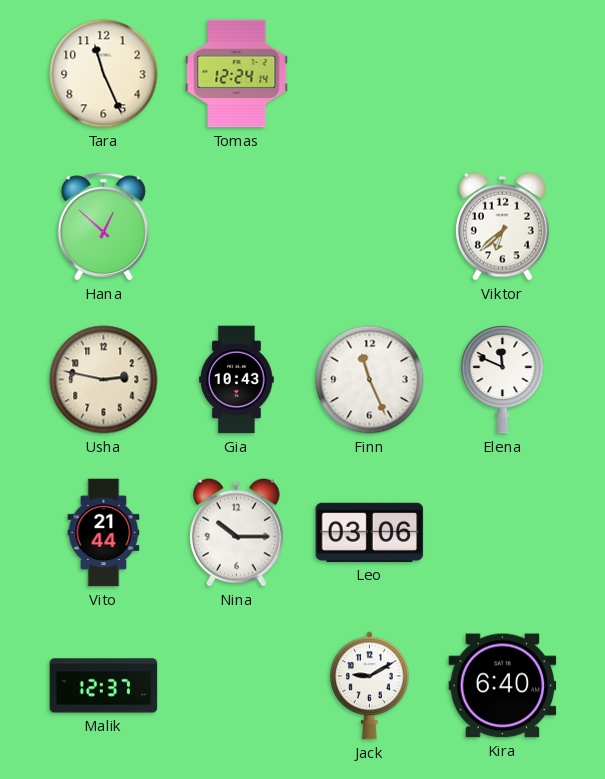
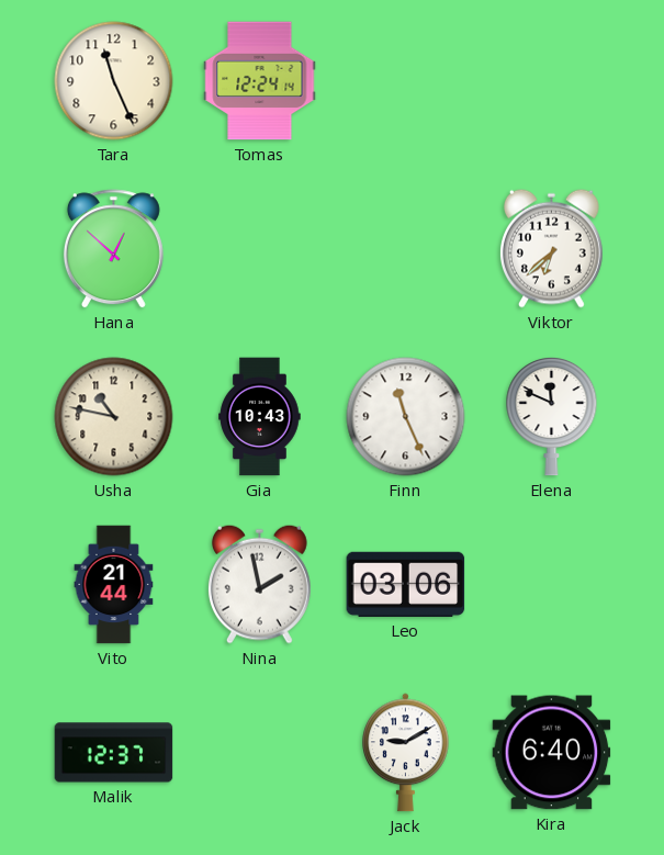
Usha: 2:47 -> 10:47 (114, 417)
Nina: 10:15 -> 1:58 (259, 584)
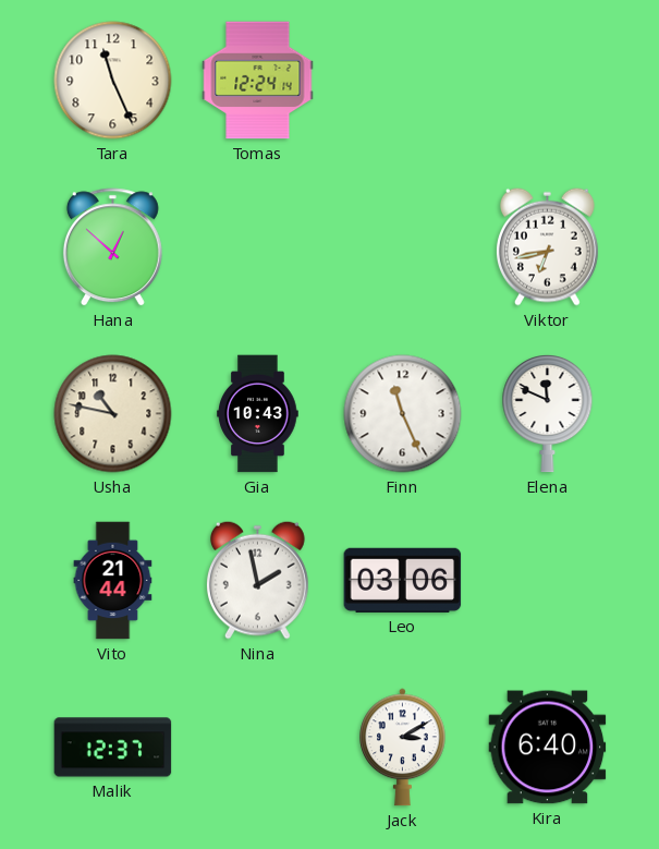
Viktor: 6:38 -> 6:43 (547, 246)
Jack: 9:10 -> 3:10 (403, 748)
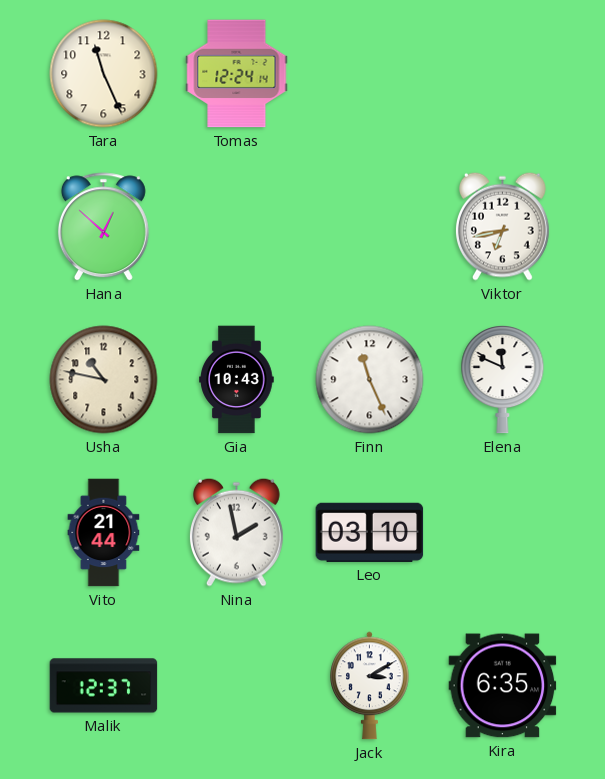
Leo: 03:06 -> 03:10 (370, 532)
Kira: 6:40 -> 6:35 (503, 686)
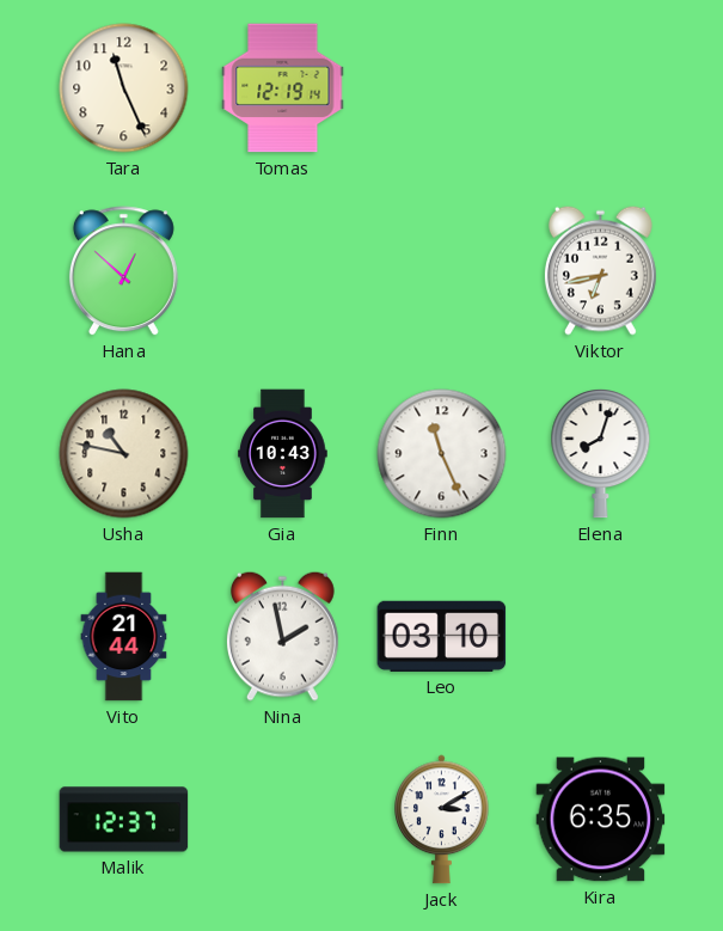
Tomas: 12:24 -> 12:19 (283, 88)
Elena: 11:49 -> 8:03 (601, 454)
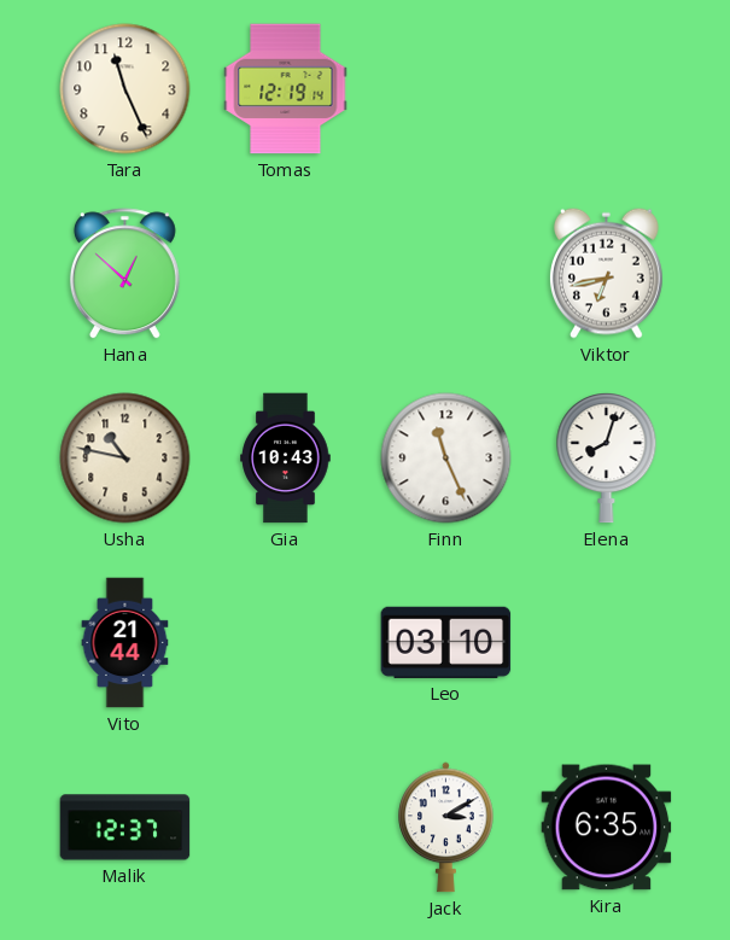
Nina: 1:58 -> none (282, 636)
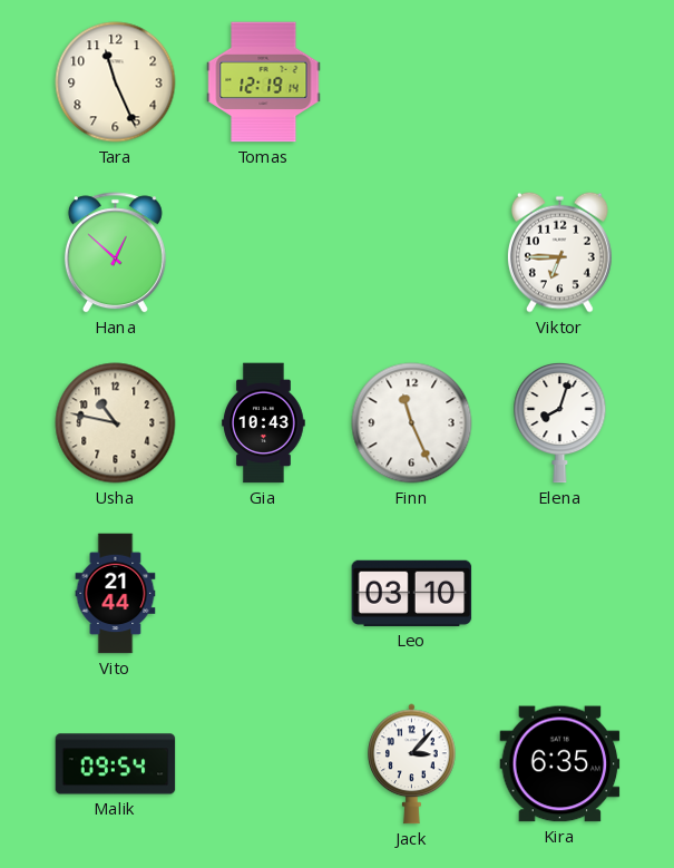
Viktor: 6:43 -> 6:45 (559, 252)
Malik: 12:37 -> 09:54 (116, 764)
Jack: 3:10 -> 3:07 (412, 764)
